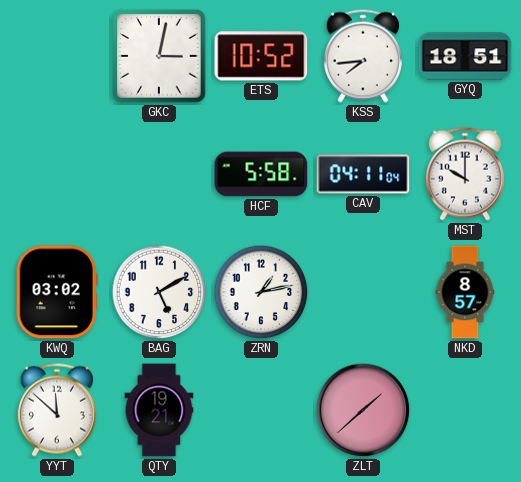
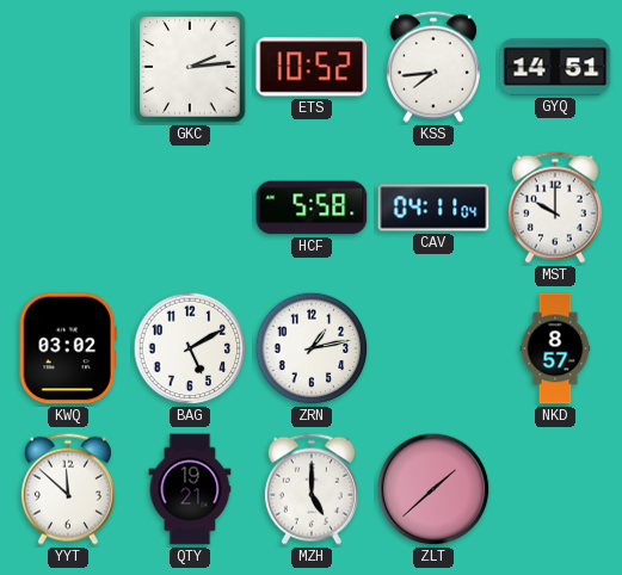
GKC: 3:02 -> 2:14 (190, 67)
GYQ: 18:51 -> 14:51 (555, 67)
MZH: none -> 5:00 (312, 489)
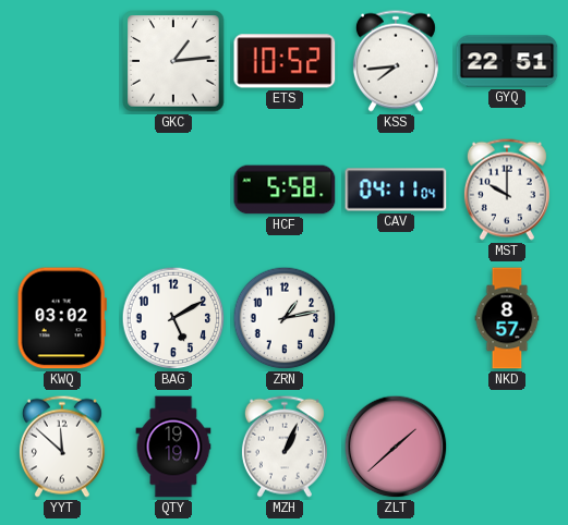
GKC: 2:14 -> 1:14 (173, 61)
GYQ: 14:51 -> 22:51 (507, 61)
QTY: 19:21 -> 19:19 (173, 447)
MZH: 5:00 -> 1:04 (285, 447)
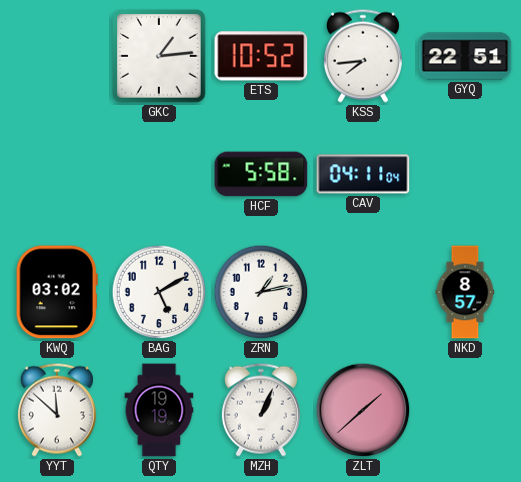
MST: 10:00 -> none (507, 190)
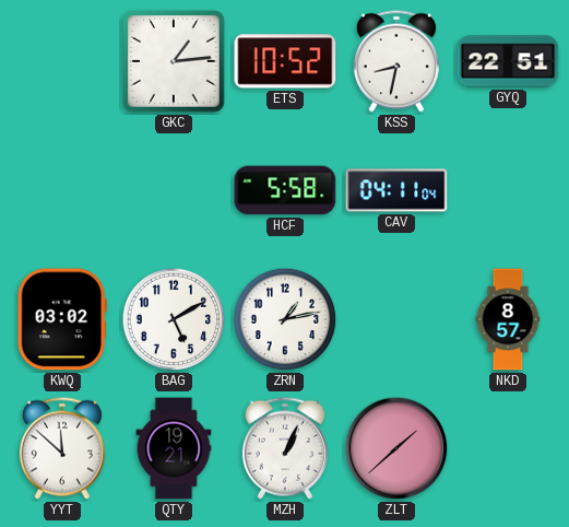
KSS: 7:44 -> 8:32 (396, 61)
QTY: 19:19 -> 19:21 (174, 448)
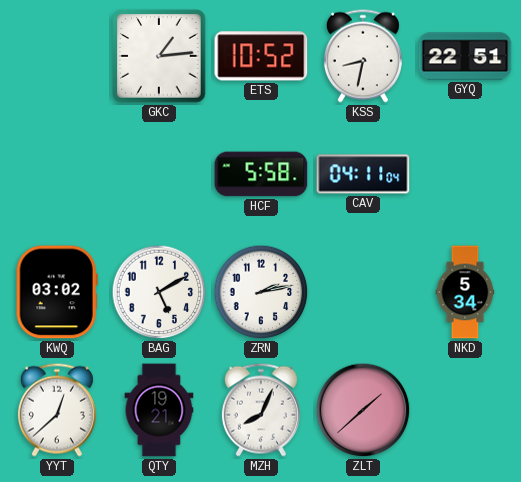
ZRN: 1:13 -> 2:13 (261, 292)
NKD: 8:57 -> 5:34 (465, 292)
YYT: 11:52 -> 12:38 (57, 410)
MZH: 1:04 -> 8:04 (261, 410)
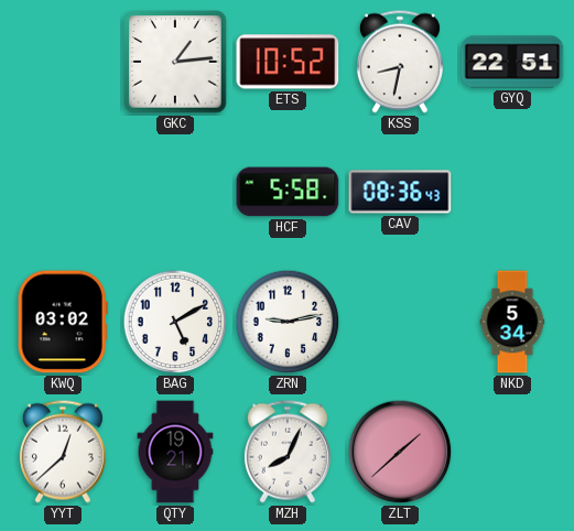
CAV: 04:11 -> 08:36 (400, 192)
ZRN: 2:13 -> 9:13 (288, 322)
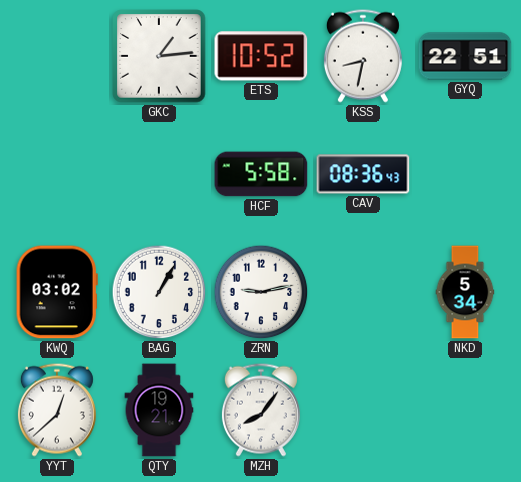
BAG: 5:10 -> 1:05 (159, 292)
MZH: 8:04 -> 8:06 (261, 410)
ZLT: 1:38 -> none (400, 452)
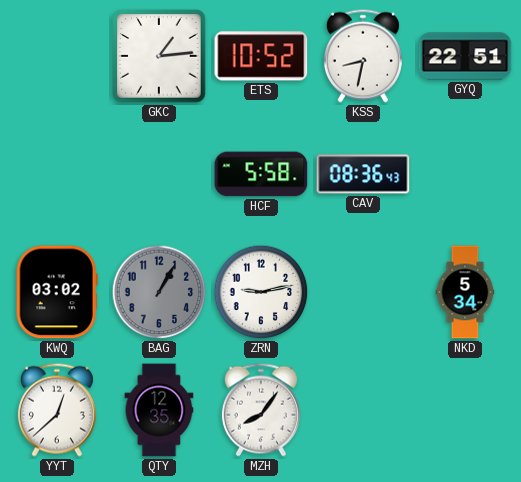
BAG dial: white -> grey (159, 292)
QTY: 19:21 -> 12:35 (159, 410)
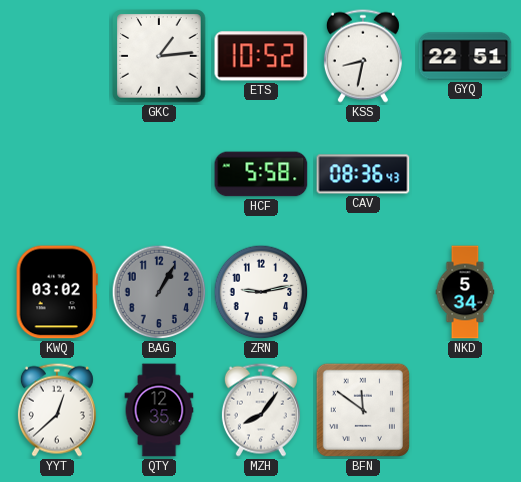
BFN: none -> 11:51 (363, 410)
